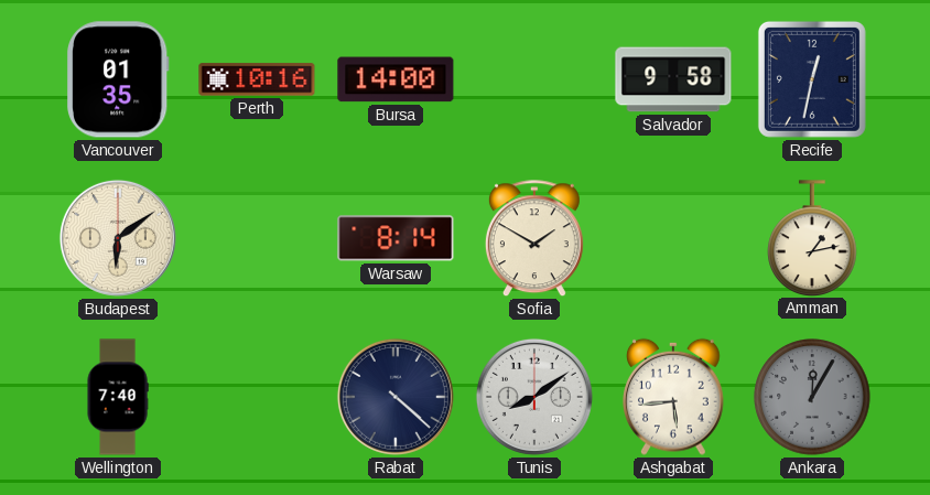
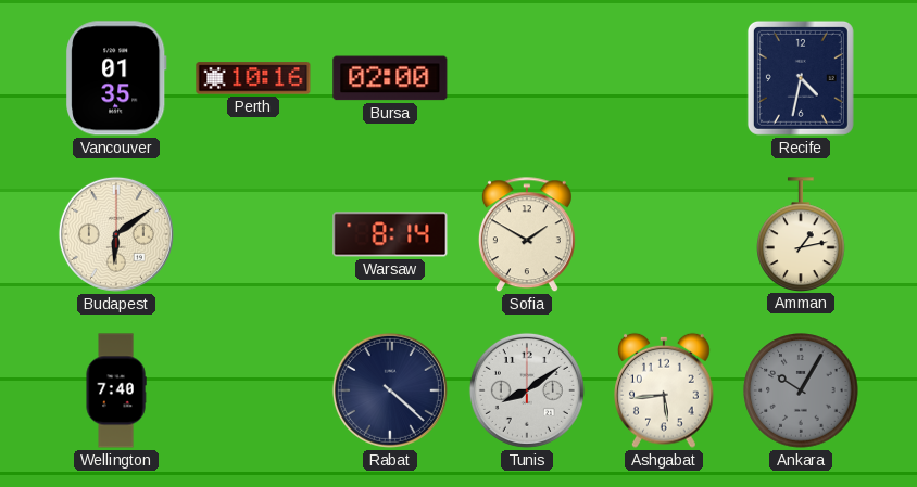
Bursa: 14:00 -> 02:00 (390, 78)
Salvador: 9:58 -> none (673, 79)
Recife: 12:32 -> 4:32 (801, 78)
Ankara: 12:05 -> 10:05 (801, 390)
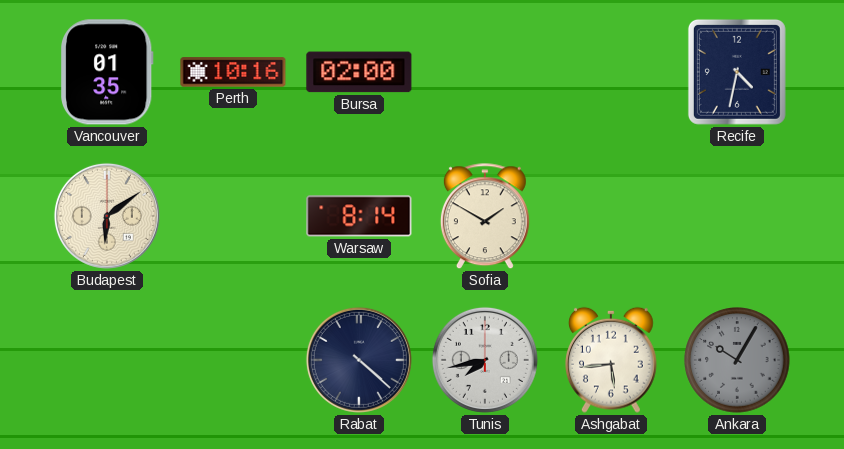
Amman: 1:13 -> none (801, 234)
Wellington: 7:40 -> none (116, 390)
Tunis: 8:09 -> 7:43 (485, 360)
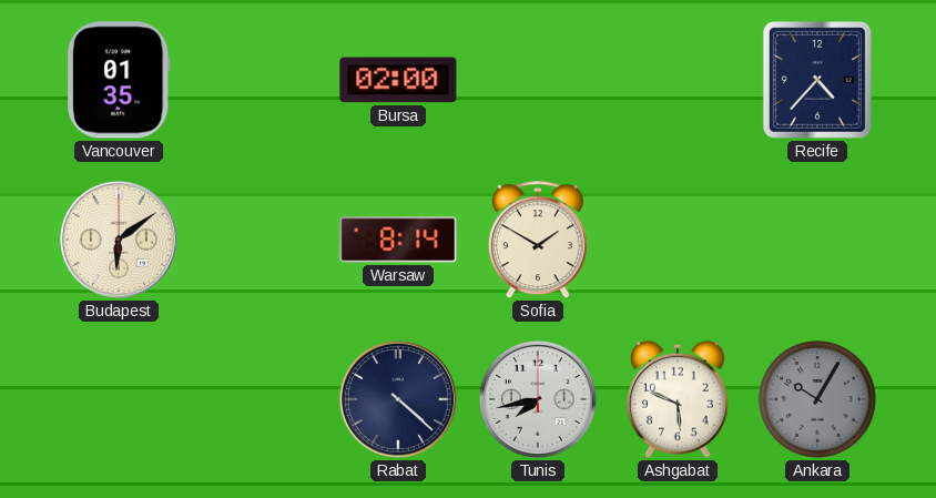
Perth: 10:16 -> none (233, 72)
Recife: 4:32 -> 4:37 (817, 80)
Ashgabat: 5:44 -> 5:49 (679, 399)
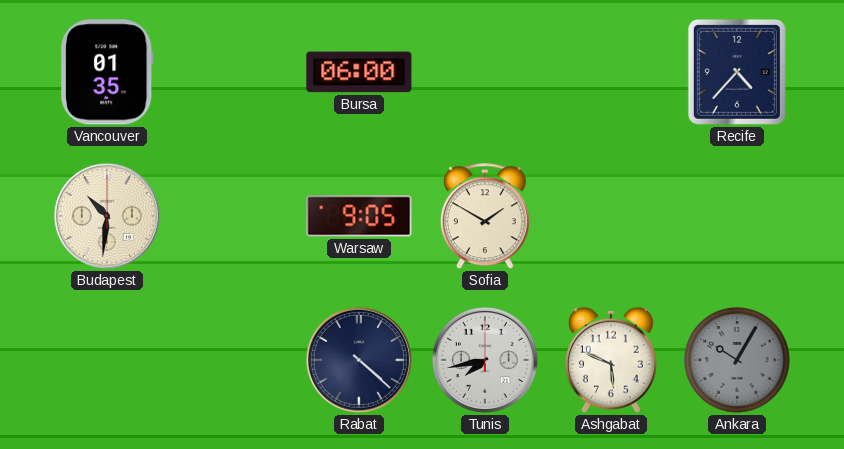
Bursa: 02:00 -> 06:00 (359, 72)
Budapest: 6:09 -> 10:31 (107, 216)
Warsaw: 8:14 -> 9:05 (359, 216)
